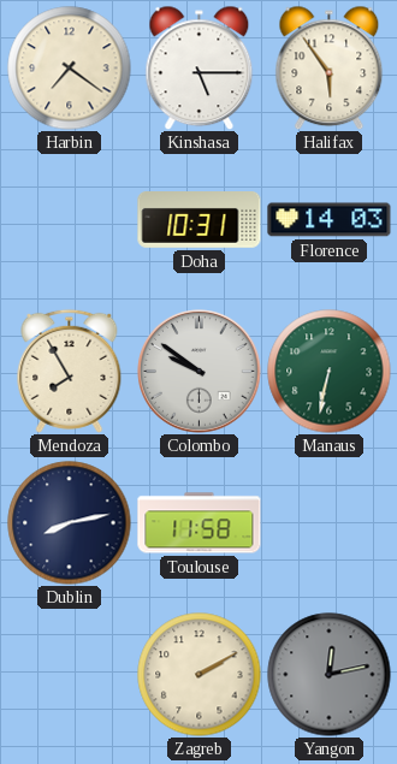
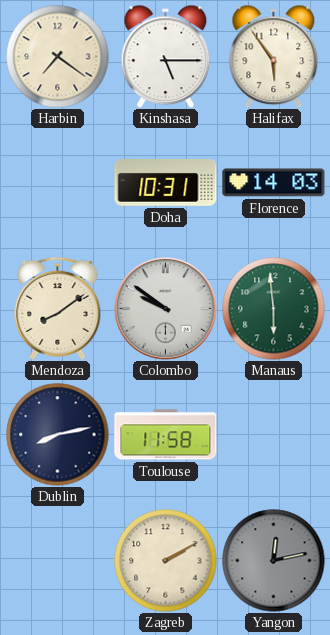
Mendoza: 7:55 -> 8:09 (58, 308)
Manaus: 6:32 -> 5:59 (274, 309)
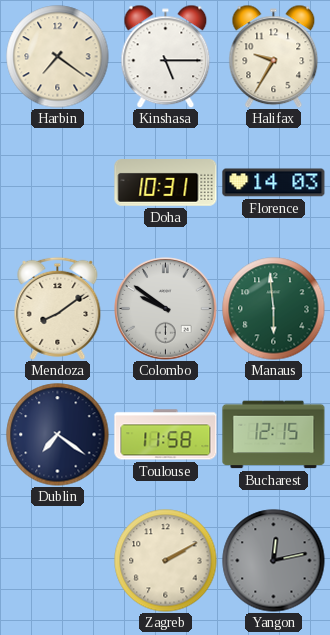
Halifax: 5:54 -> 9:35 (274, 56)
Dublin: 8:13 -> 7:21 (58, 435)
Bucharest: none -> 12:15 (274, 435)
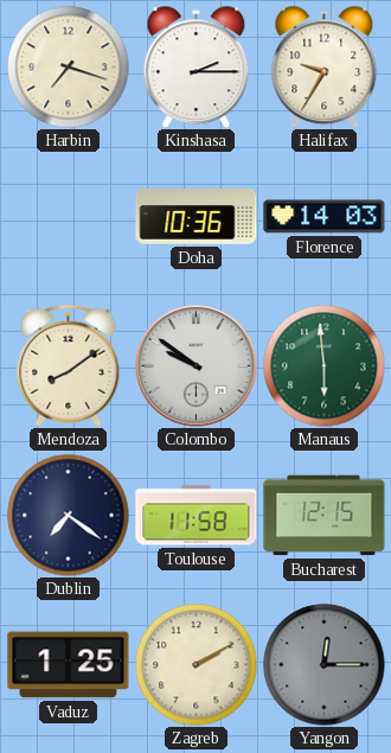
Harbin: 7:21 -> 7:18 (69, 68)
Kinshasa: 5:15 -> 2:15 (197, 66)
Doha: 10:31 -> 10:36 (197, 217)
Vaduz: none -> 1:25 (69, 665)
Yangon: 12:13 -> 12:15 (325, 665)
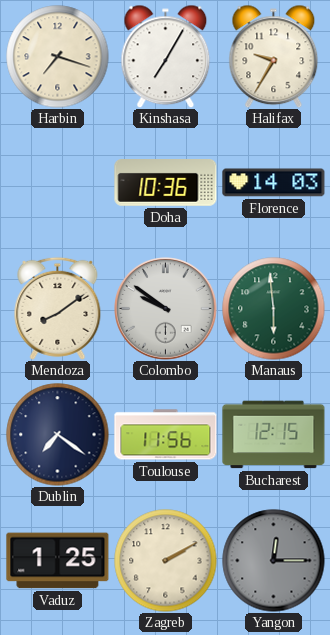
Kinshasa: 2:15 -> 7:05 (166, 56)
Toulouse: 11:58 -> 11:56 (166, 435)
